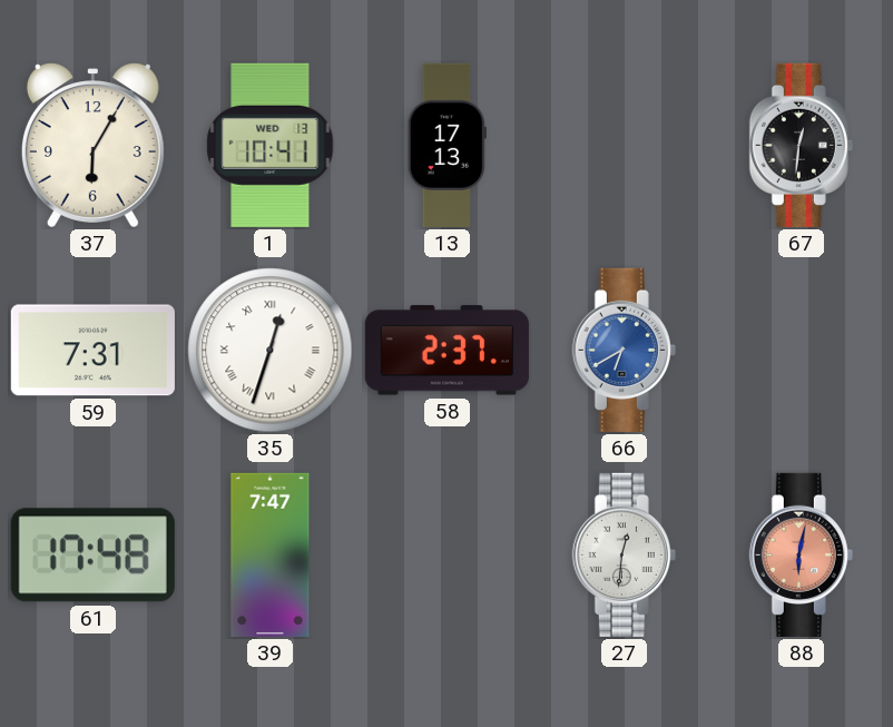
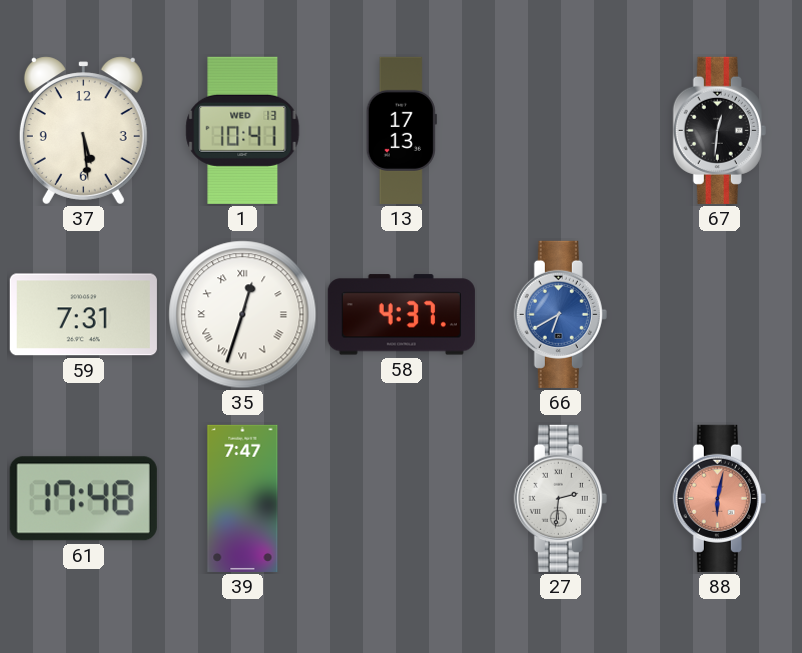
37: 6:05 -> 5:29 (83, 131)
58: 2:37 -> 4:37 (401, 315)
27: 12:31 -> 2:31 (560, 498)
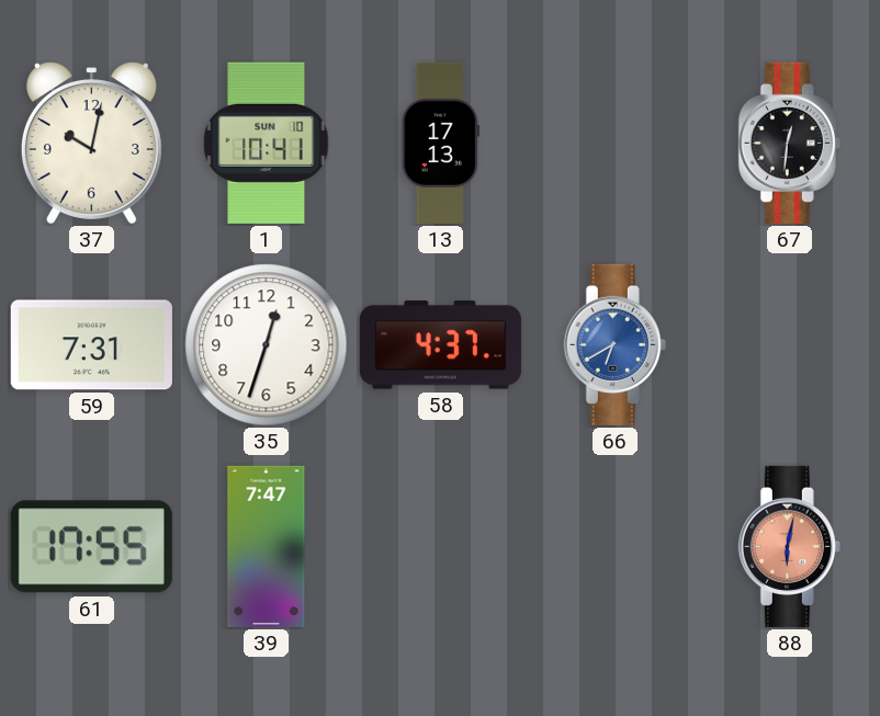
37: 5:29 -> 10:02 (91, 144)
1 date: WED 13 -> SUN 10 (267, 143)
35 numerals: Roman -> Arabic (267, 345)
61: 17:48 -> 17:55 (91, 547)
27: 2:31 -> none (560, 498)
